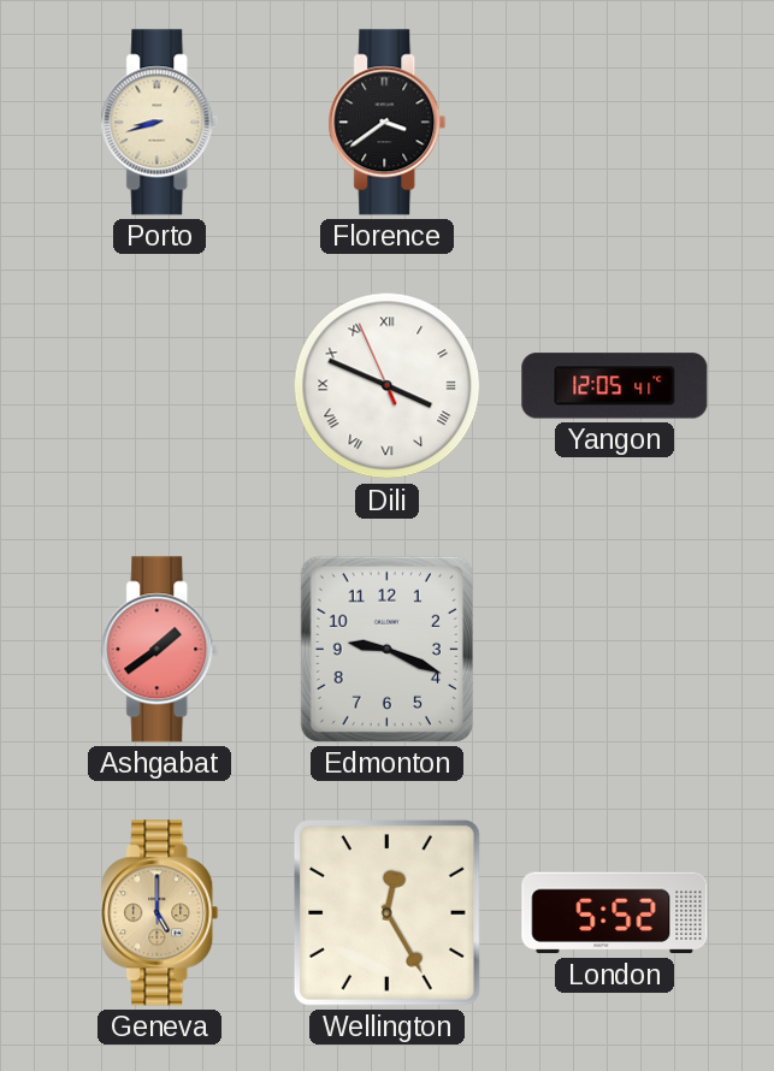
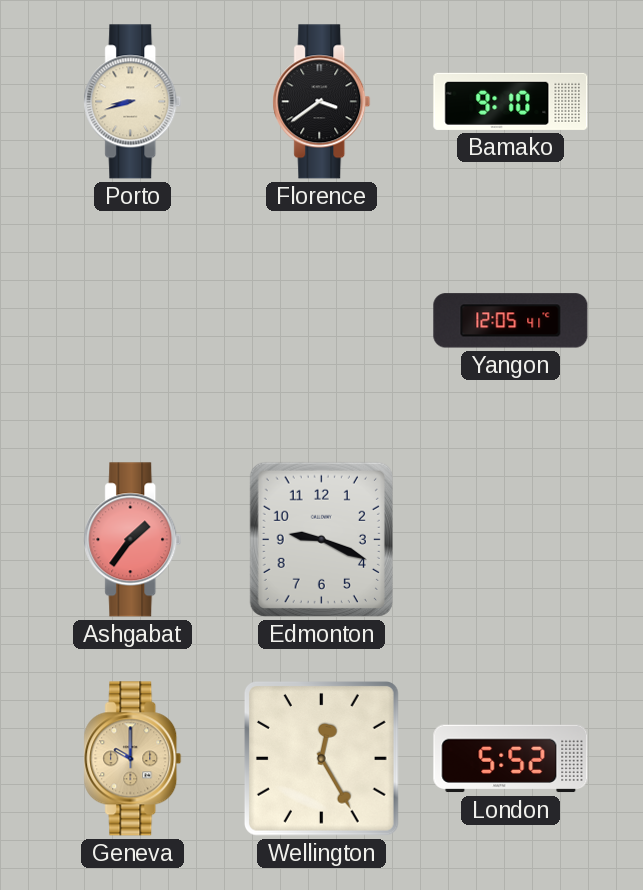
Bamako: none -> 9:10 (511, 101)
Dili: 3:48 -> none (388, 386)
Ashgabat: 1:39 -> 1:36 (133, 540)
Geneva: 5:00 -> 10:00 (133, 759)
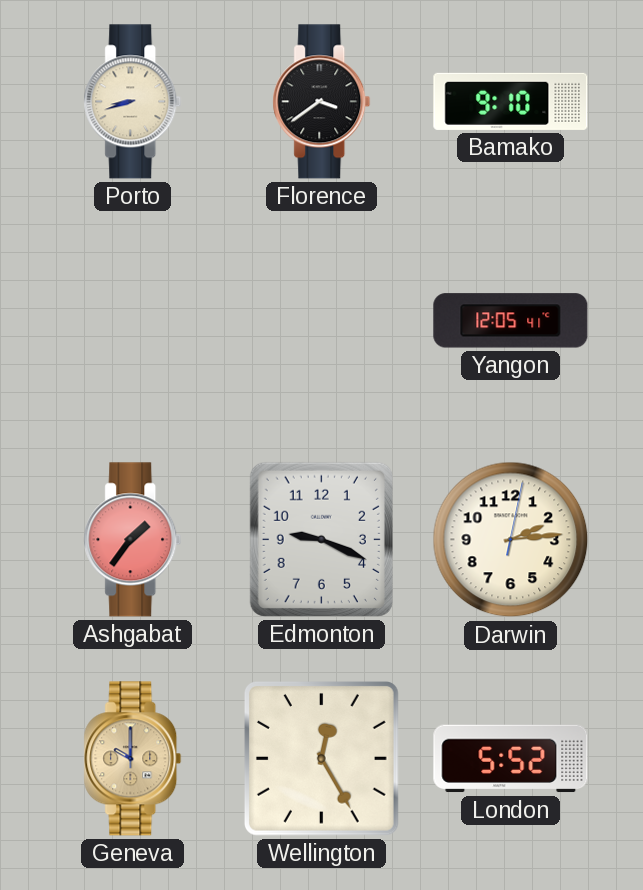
Darwin: none -> 2:14 (511, 540)
